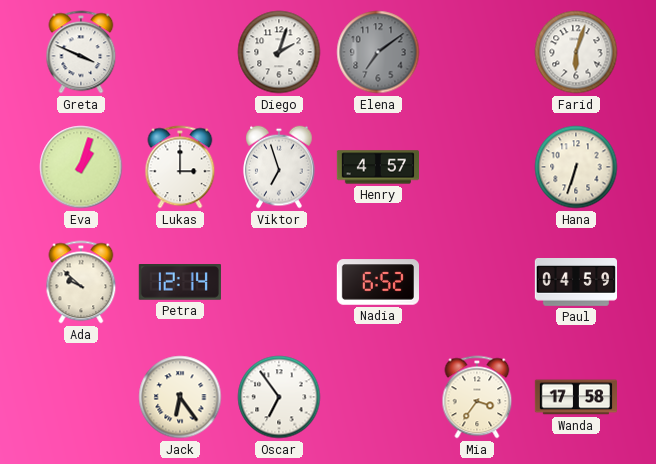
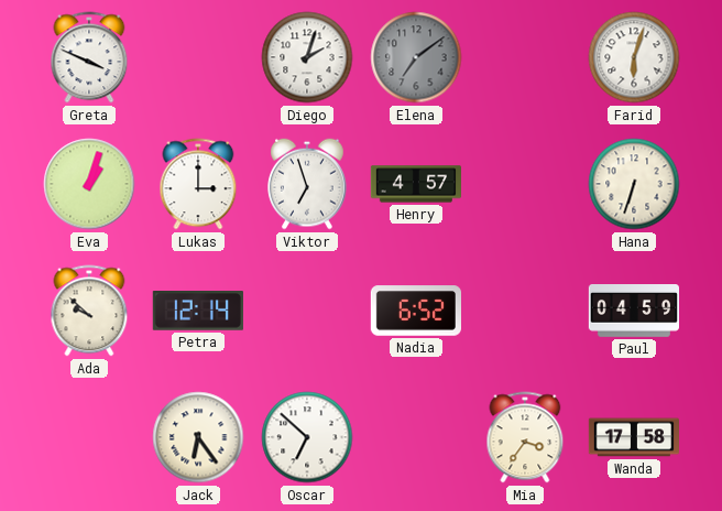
Oscar: 6:54 -> 6:52 (307, 437)
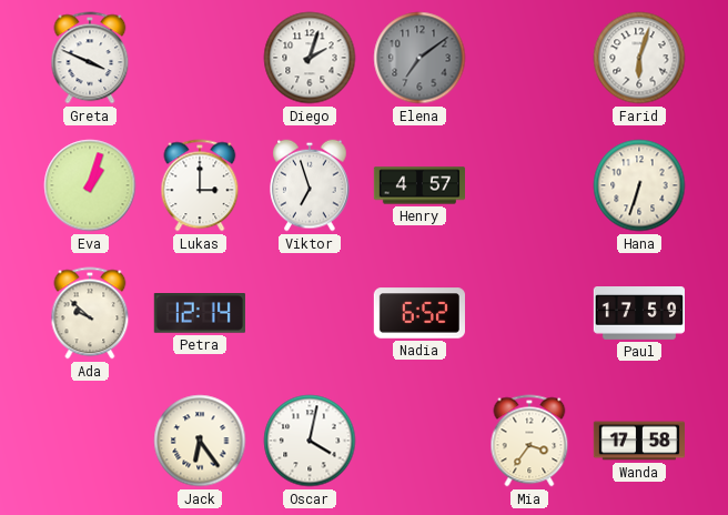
Paul: 04:59 -> 17:59 (638, 314)
Oscar: 6:52 -> 4:02 (310, 441)
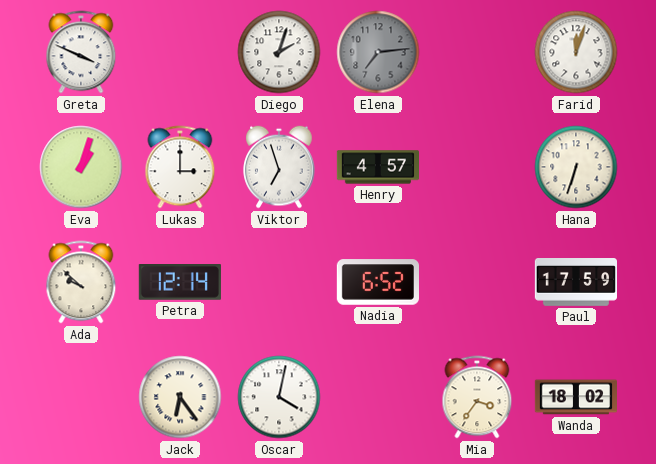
Elena: 7:09 -> 7:14 (378, 52)
Farid: 6:03 -> 12:03 (576, 52)
Wanda: 17:58 -> 18:02 (575, 397)
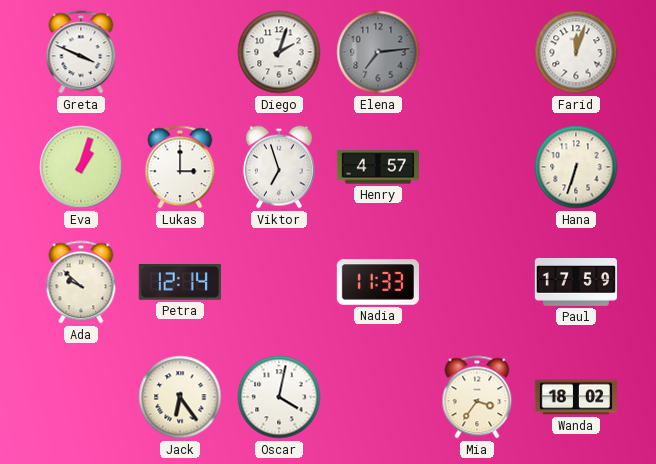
Nadia: 6:52 -> 11:33 (377, 282)
